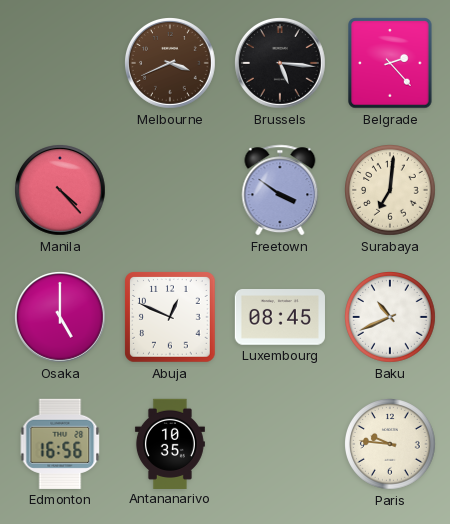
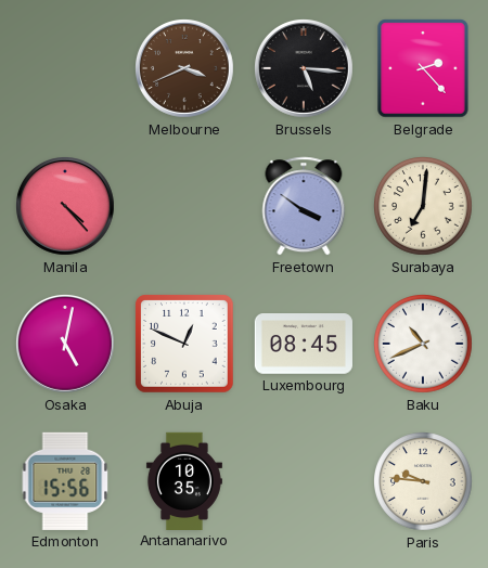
Osaka: 5:00 -> 5:02 (66, 345)
Edmonton: 16:56 -> 15:56 (65, 481)
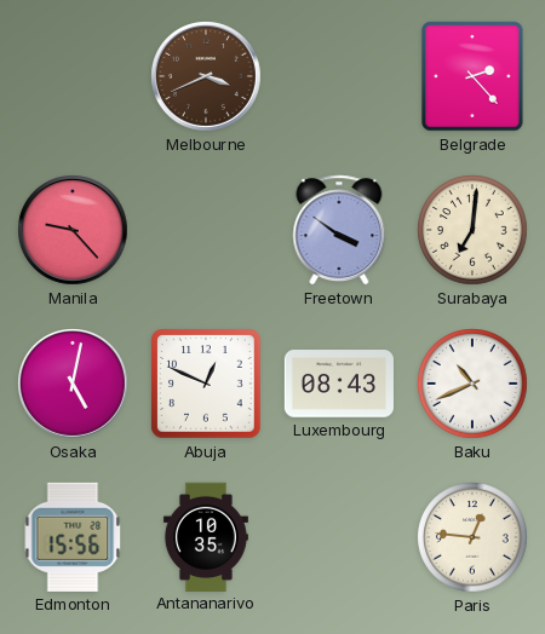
Brussels: 5:16 -> none (305, 69)
Manila: 4:23 -> 9:23 (74, 231)
Luxembourg: 08:45 -> 08:43 (339, 385)
Paris: 9:46 -> 12:46 (474, 538)
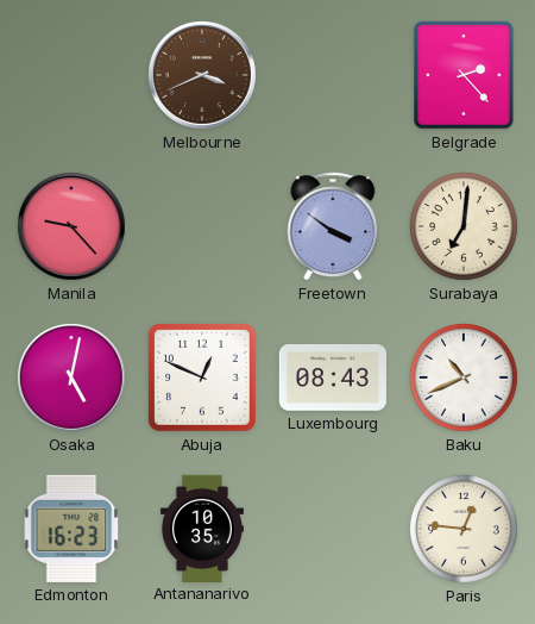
Edmonton: 15:56 -> 16:23 (71, 529)
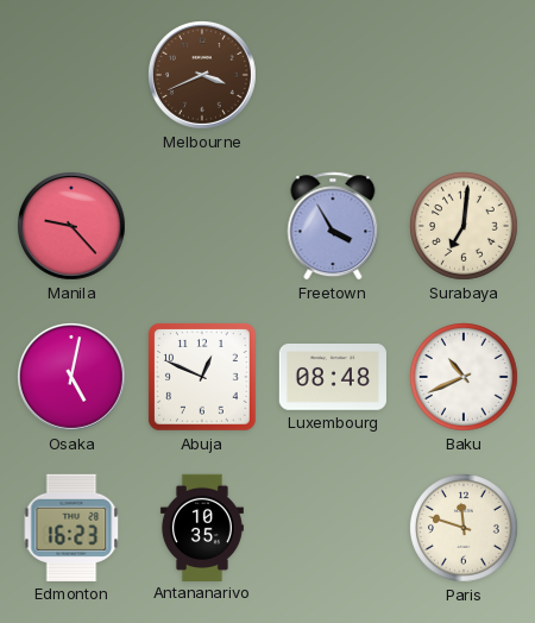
Belgrade: 2:23 -> none (464, 75)
Freetown: 3:51 -> 3:55 (333, 226)
Luxembourg: 08:43 -> 08:48 (333, 378)
Paris: 12:46 -> 11:48 (465, 529)
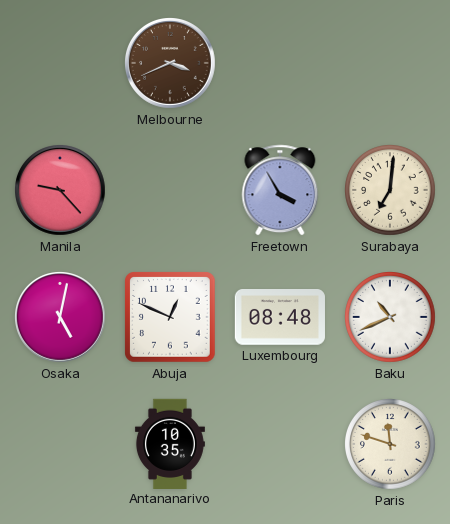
Edmonton: 16:23 -> none (71, 528)
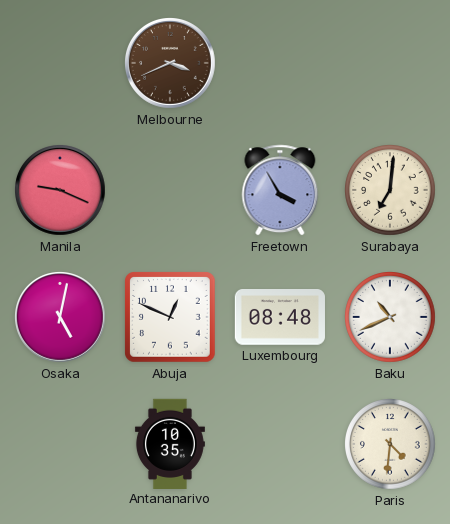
Manila: 9:23 -> 9:19 (61, 191)
Paris: 11:48 -> 4:31 (391, 445)
